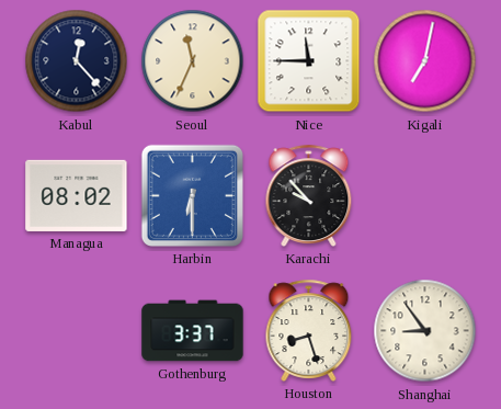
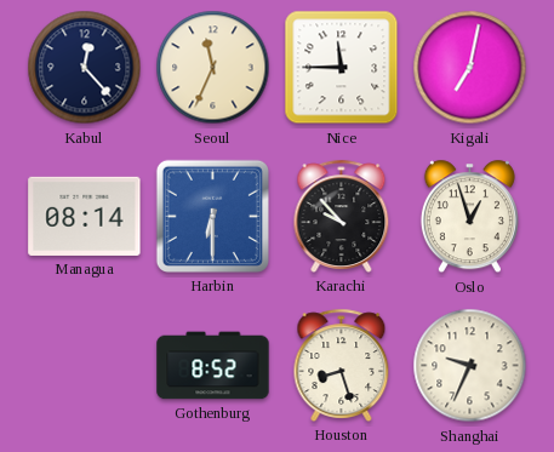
Managua: 08:02 -> 08:14 (85, 216)
Oslo: none -> 12:57 (469, 217)
Gothenburg: 3:37 -> 8:52 (213, 366)
Shanghai: 8:54 -> 9:34 (470, 366)
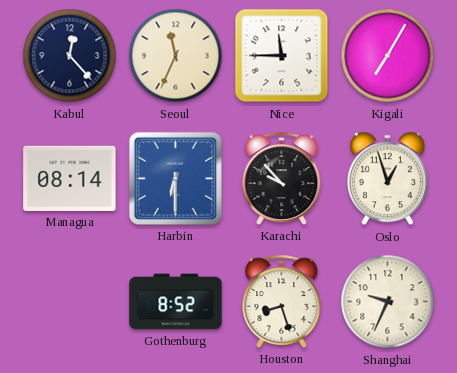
Kigali: 7:02 -> 7:05 (388, 56)
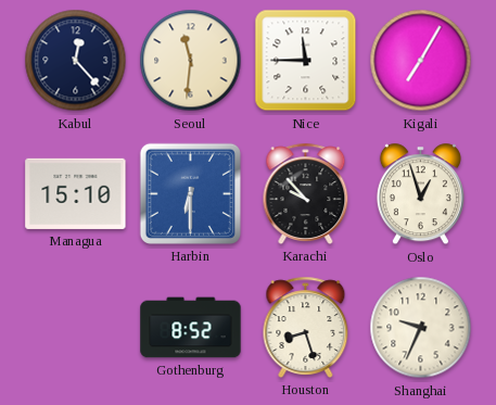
Seoul: 11:34 -> 11:31 (191, 61)
Managua: 08:14 -> 15:10 (76, 193)
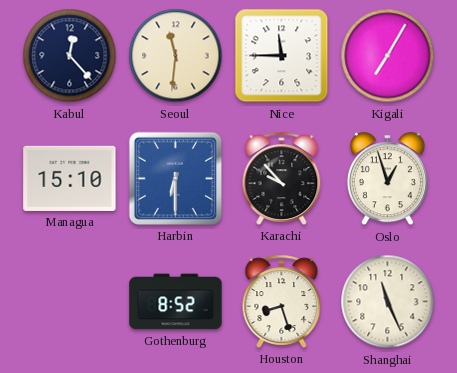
Shanghai: 9:34 -> 11:26 (388, 302)
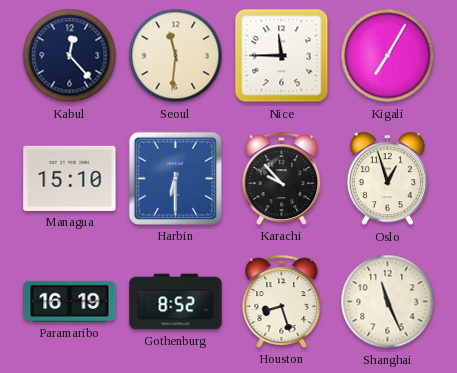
Paramaribo: none -> 16:19 (70, 301)
